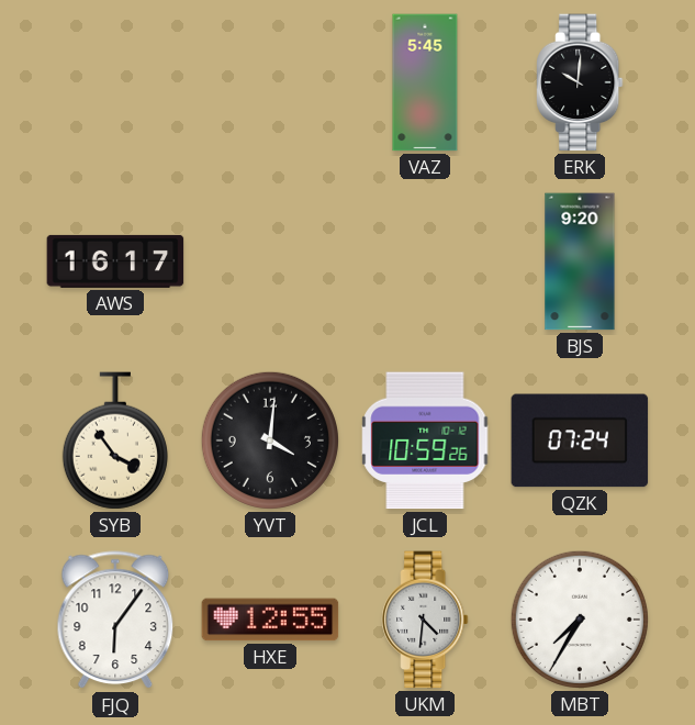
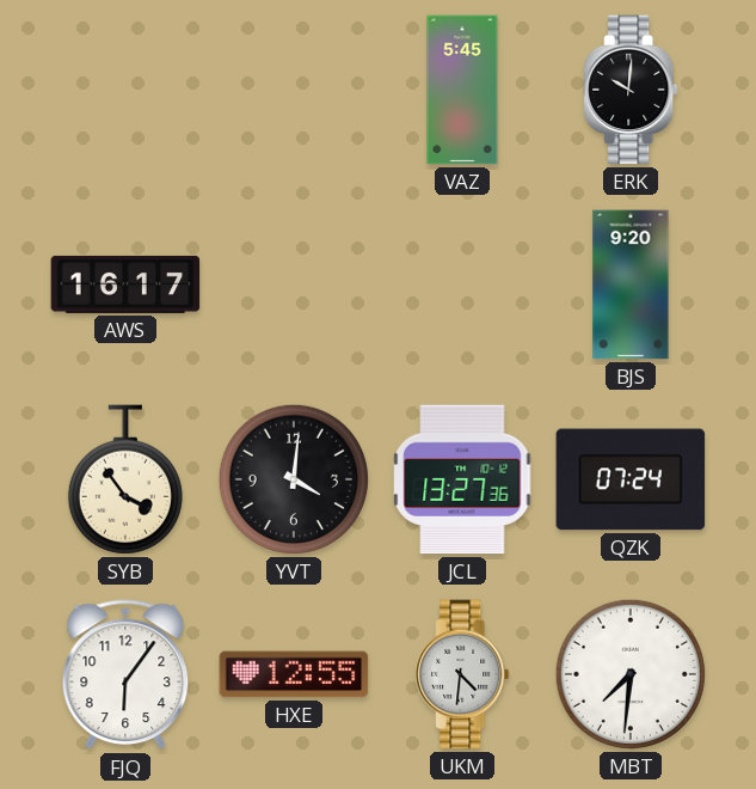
JCL: 10:59 -> 13:27 (462, 479)
MBT: 7:35 -> 7:31 (631, 674)
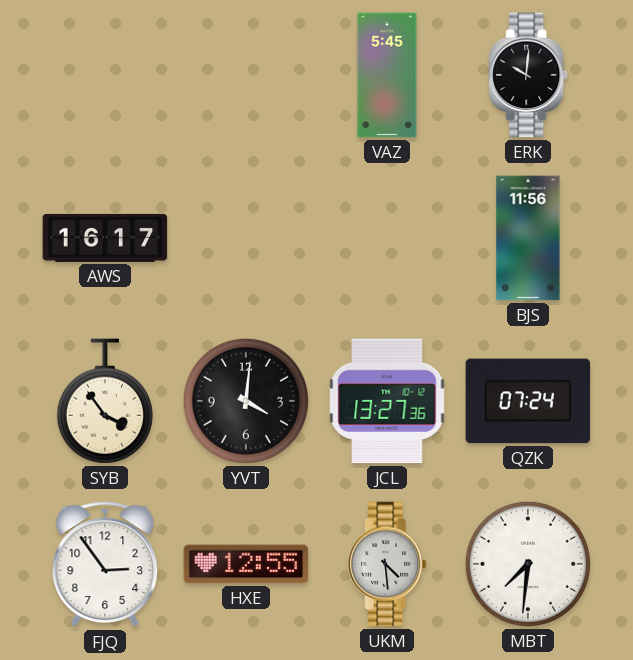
BJS: 9:20 -> 11:56 (528, 238)
FJQ: 6:06 -> 2:54 (105, 565)
UKM: 4:31 -> 4:29 (387, 564)
